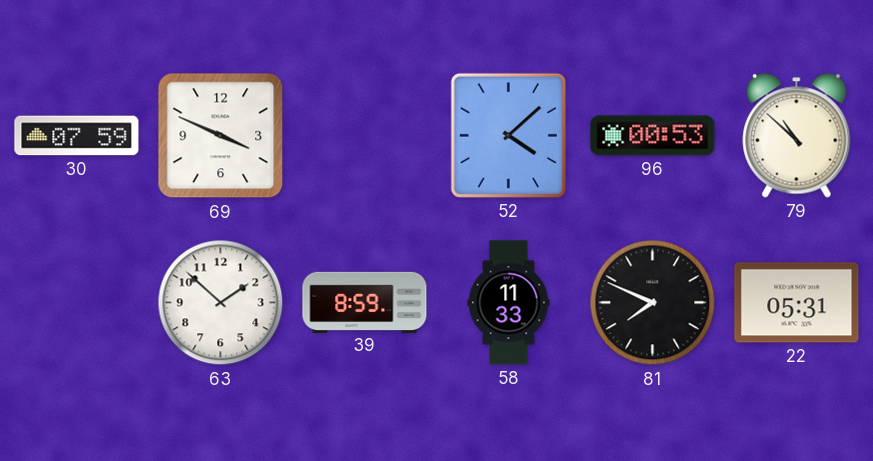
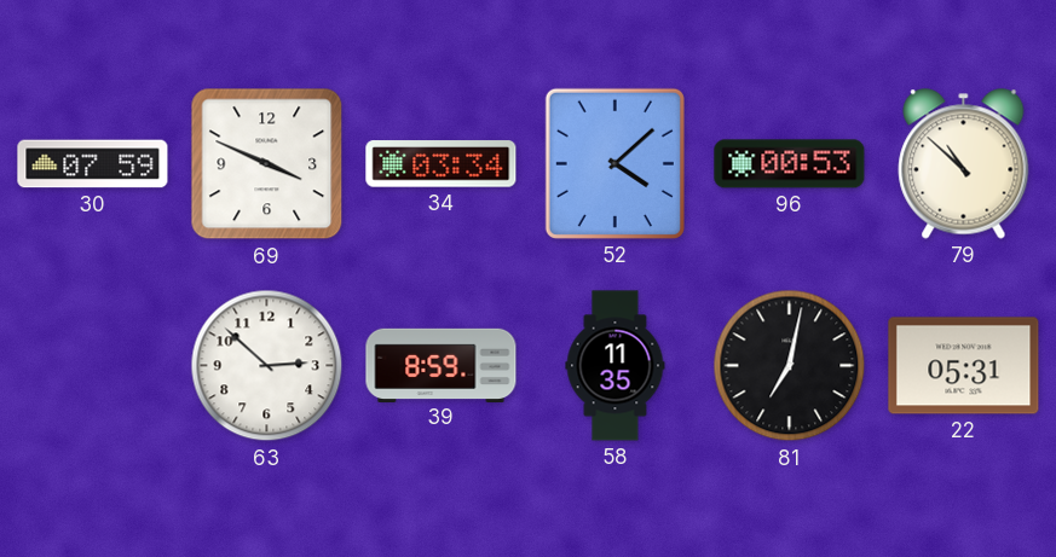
34: none -> 03:34 (442, 164)
63: 1:52 -> 2:52 (267, 366)
58: 11:33 -> 11:35 (616, 366)
81: 7:49 -> 7:02 (790, 366)
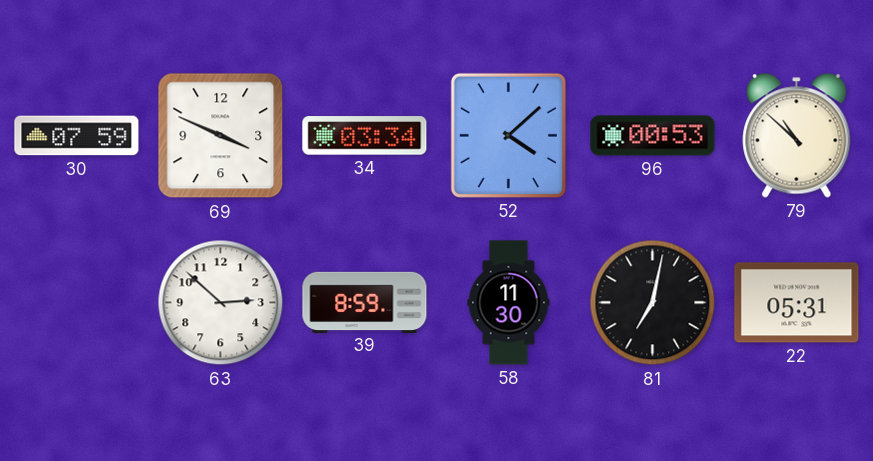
58: 11:35 -> 11:30 (509, 303)
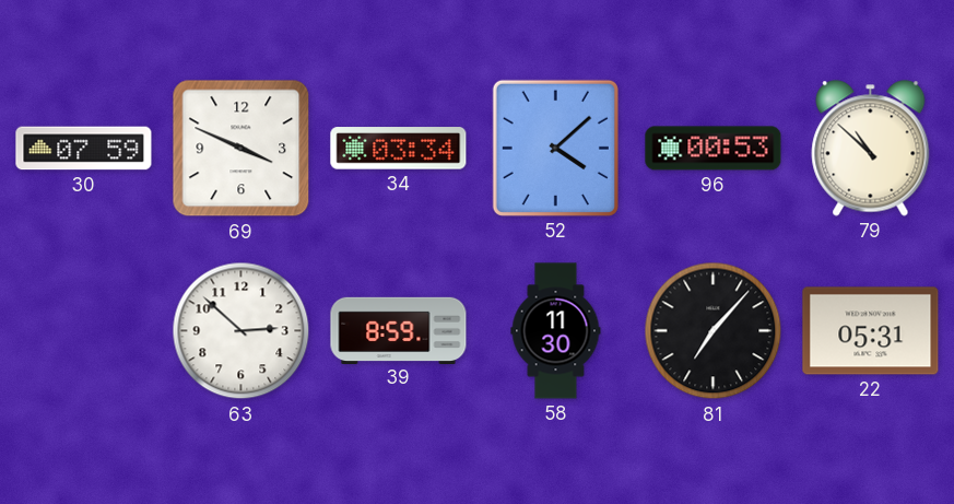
81: 7:02 -> 7:07 (714, 331)
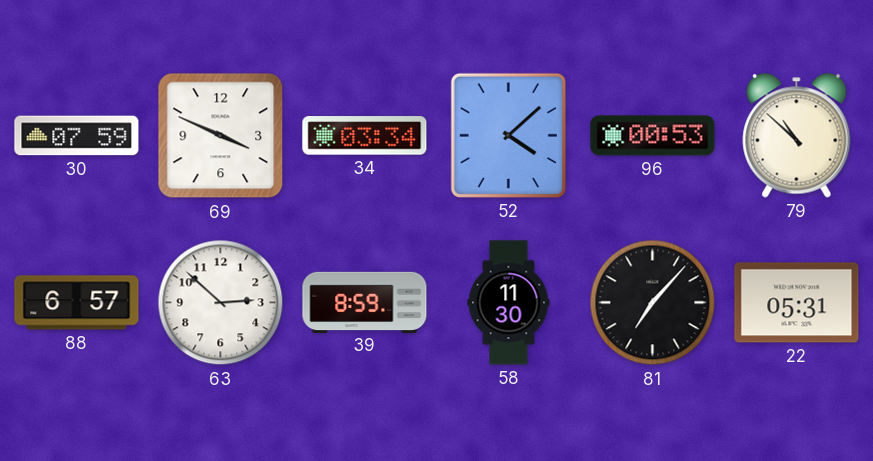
88: none -> 6:57 (77, 303)
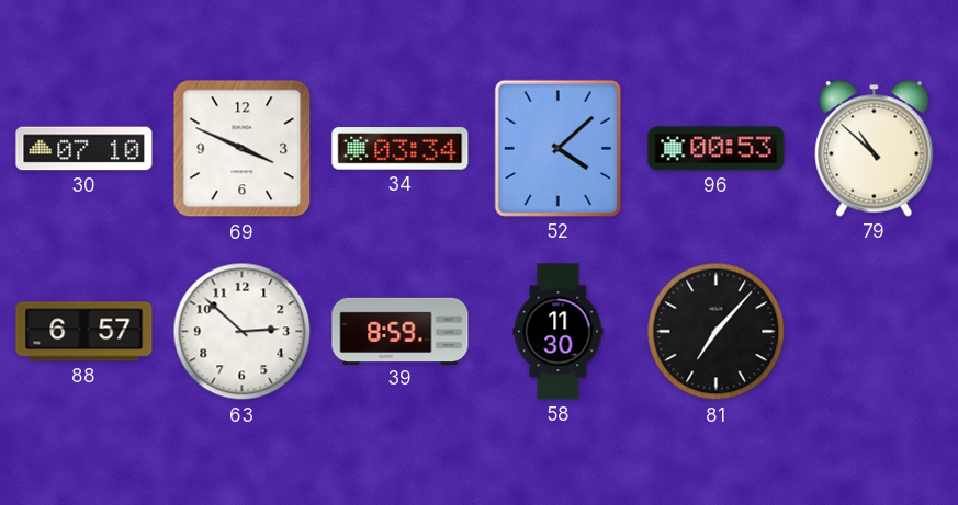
30: 07:59 -> 07:10 (84, 149)
22: 05:31 -> none (797, 303)
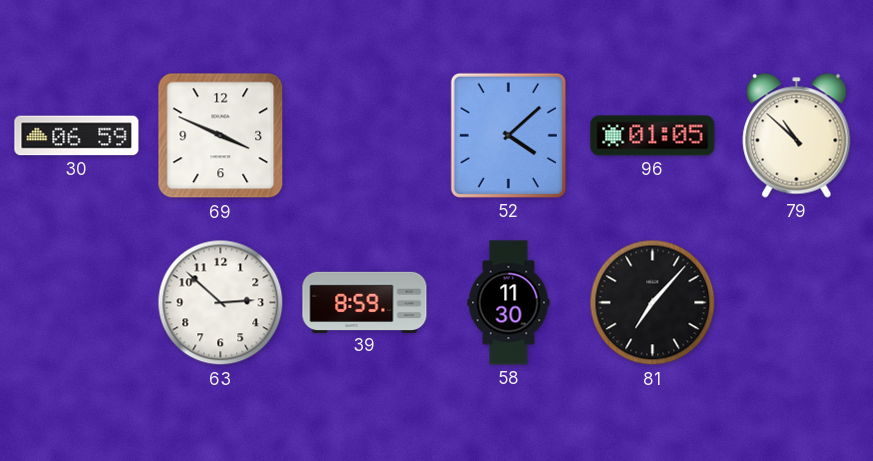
30: 07:10 -> 06:59 (77, 136)
34: 03:34 -> none (401, 149)
96: 00:53 -> 01:05 (653, 136)
88: 6:57 -> none (84, 332)
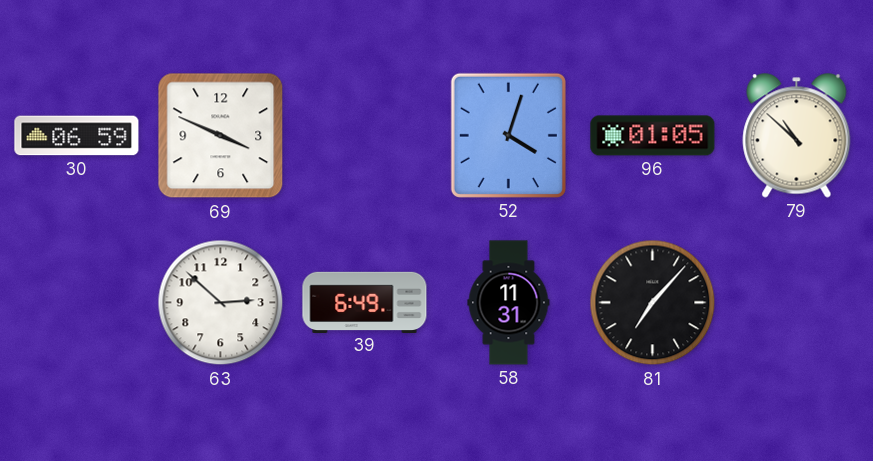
52: 4:08 -> 4:03 (508, 135)
39: 8:59 -> 6:49 (365, 302)
58: 11:30 -> 11:31 (509, 303)
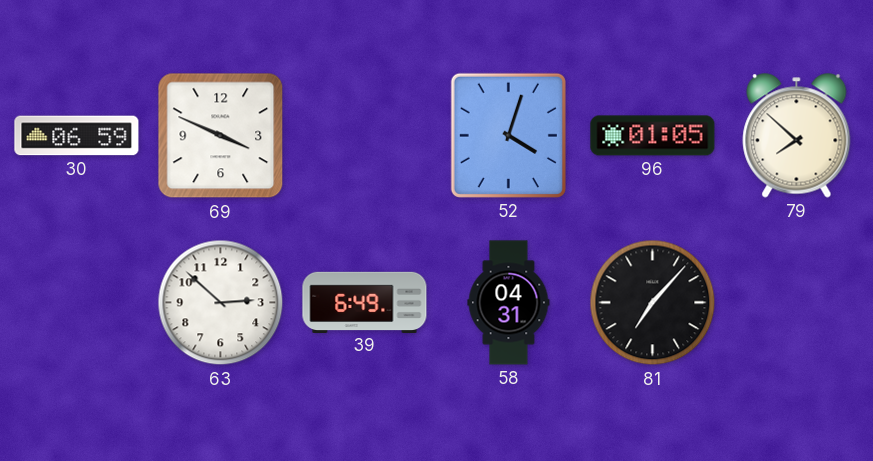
79: 10:52 -> 7:52 (797, 136)
58: 11:31 -> 04:31 (509, 303)
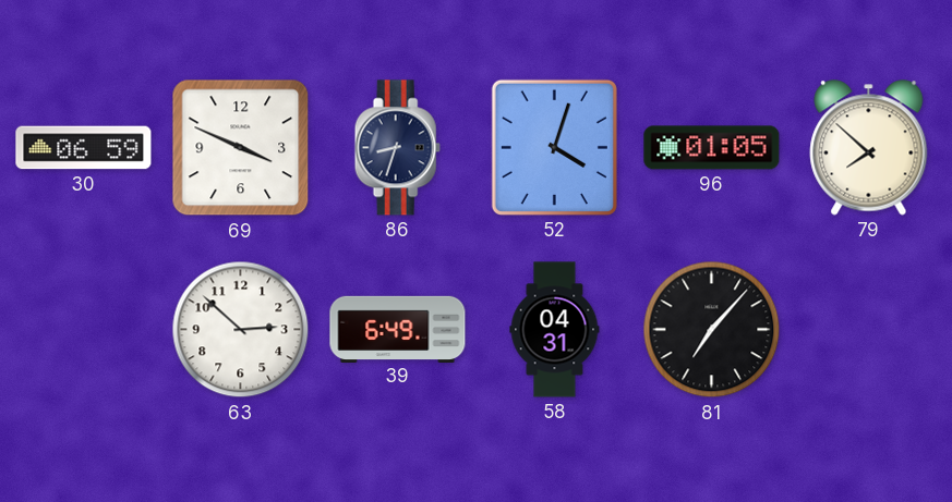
86: none -> 8:33 (397, 148)
